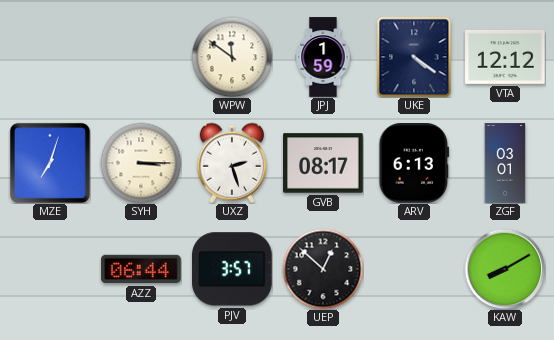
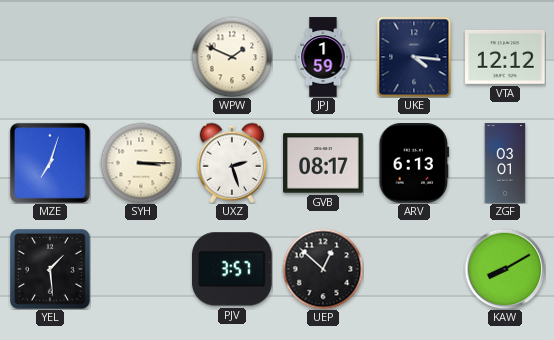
WPW: 11:51 -> 1:49 (232, 57)
UKE: 4:21 -> 4:16 (414, 57)
YEL: none -> 1:29 (51, 270)
AZZ: 06:44 -> none (141, 269)
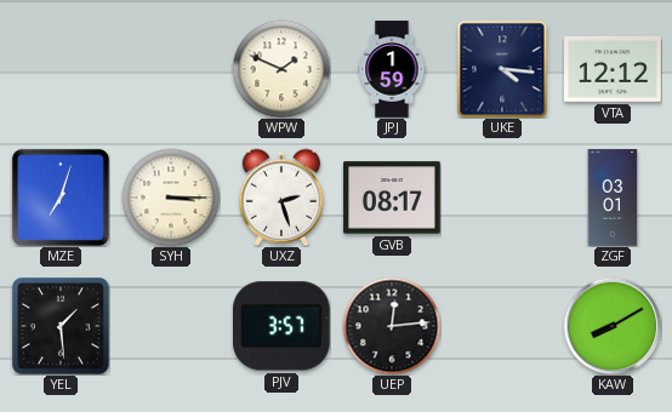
ARV: 6:13 -> none (414, 163)
UEP: 12:52 -> 12:14 (392, 326)
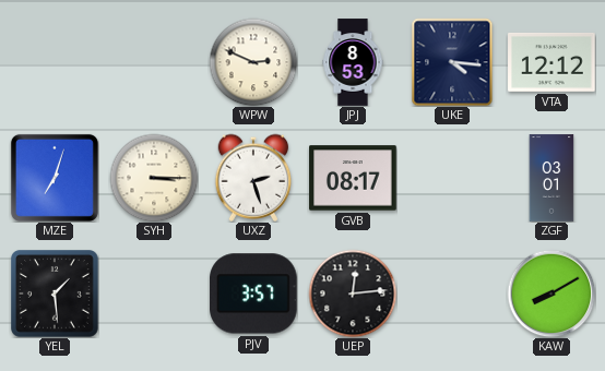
WPW: 1:49 -> 2:49 (253, 62)
JPJ: 1:59 -> 8:53 (353, 62)
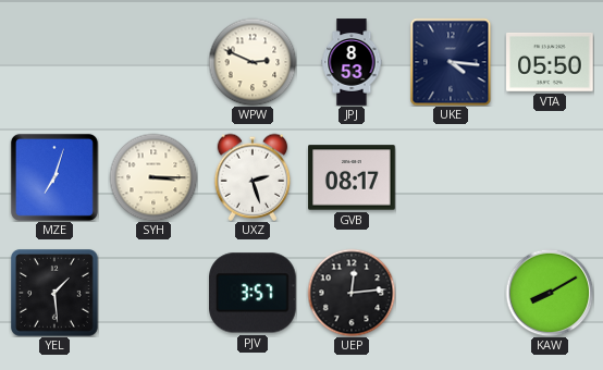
VTA: 12:12 -> 05:50 (550, 62)
ZGF: 03:01 -> none (551, 178)
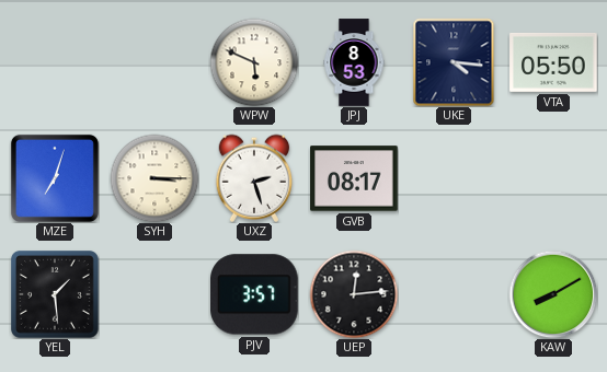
WPW: 2:49 -> 5:49 (254, 62)
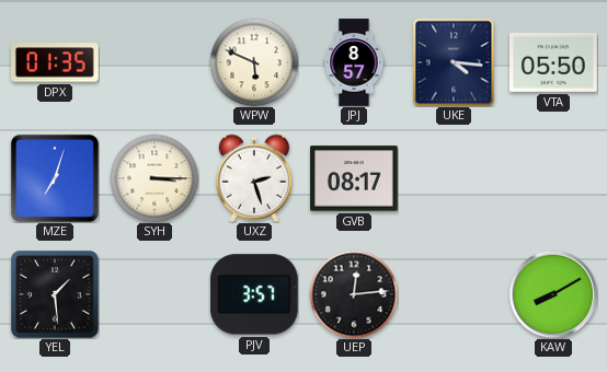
DPX: none -> 01:35 (56, 62)
JPJ: 8:53 -> 8:57 (354, 62)
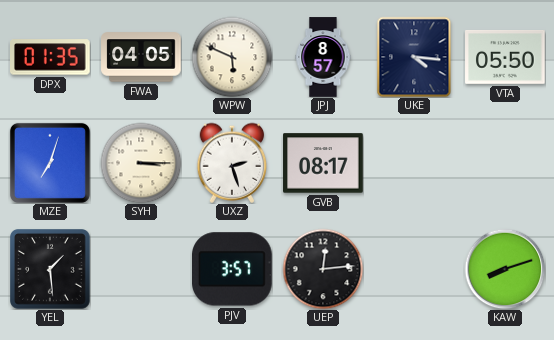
FWA: none -> 04:05 (141, 57)
KAW: 8:10 -> 8:12 (505, 269)
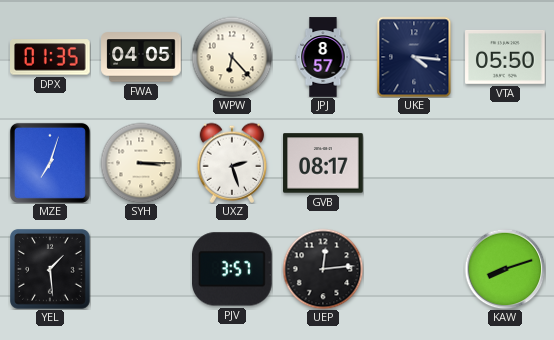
WPW: 5:49 -> 6:23 (232, 57)
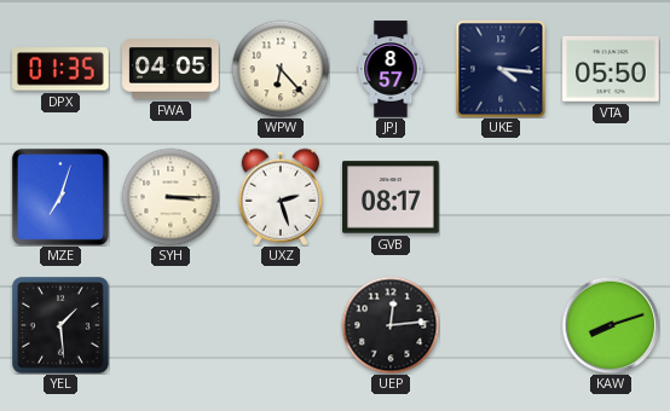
PJV: 3:57 -> none (233, 269)
